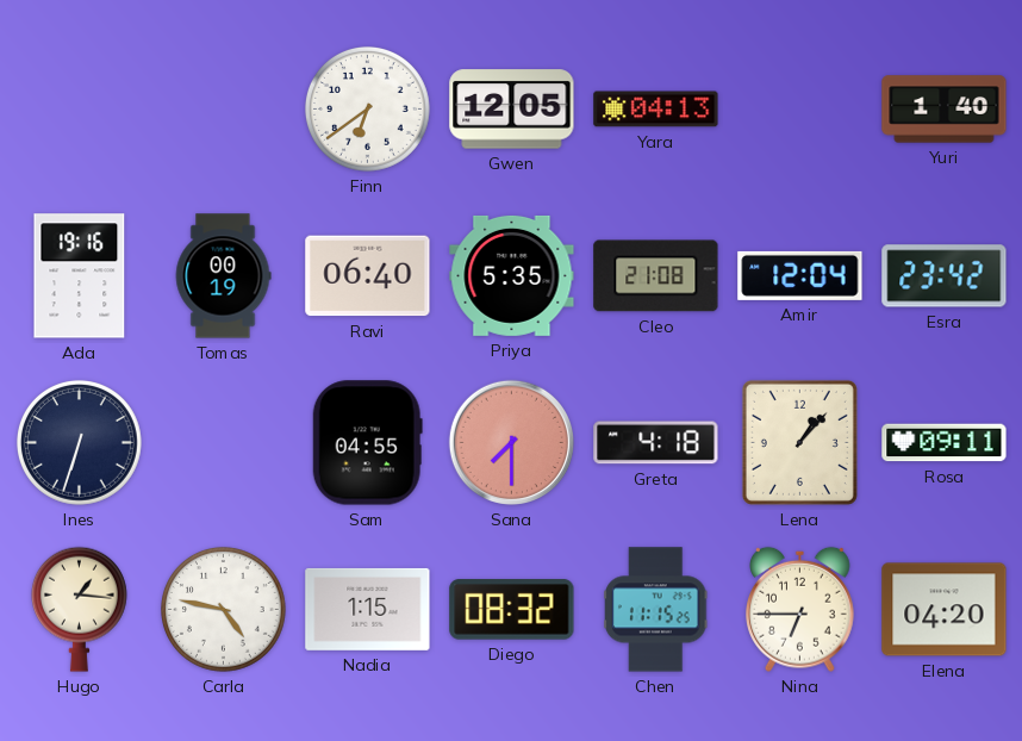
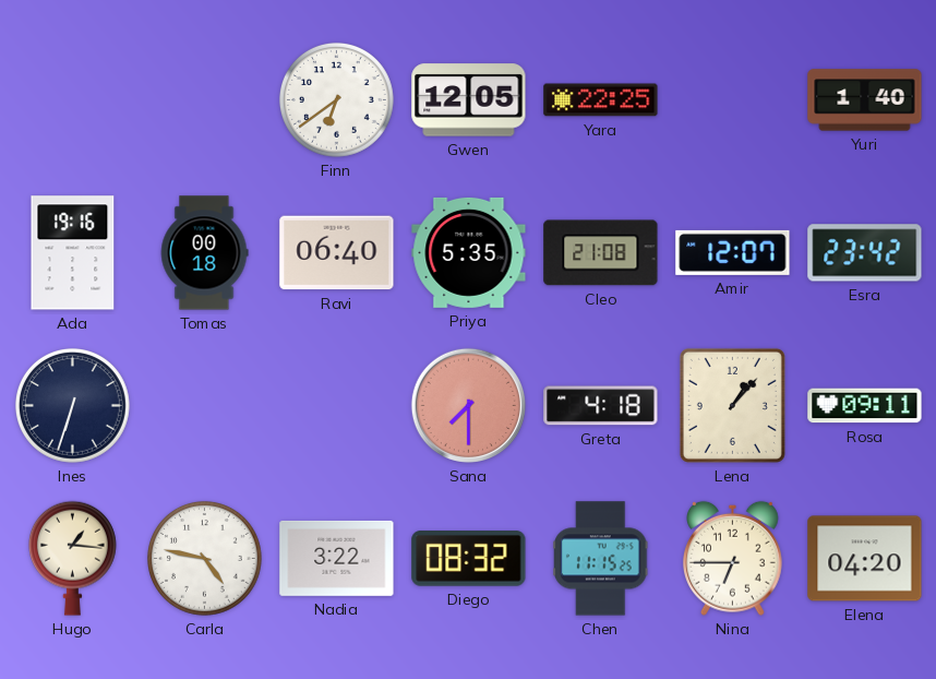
Yara: 04:13 -> 22:25 (601, 100)
Tomas: 00:19 -> 00:18 (204, 253)
Amir: 12:04 -> 12:07 (733, 252)
Sam: 04:55 -> none (367, 443)
Nadia: 1:15 -> 3:22 (337, 558)
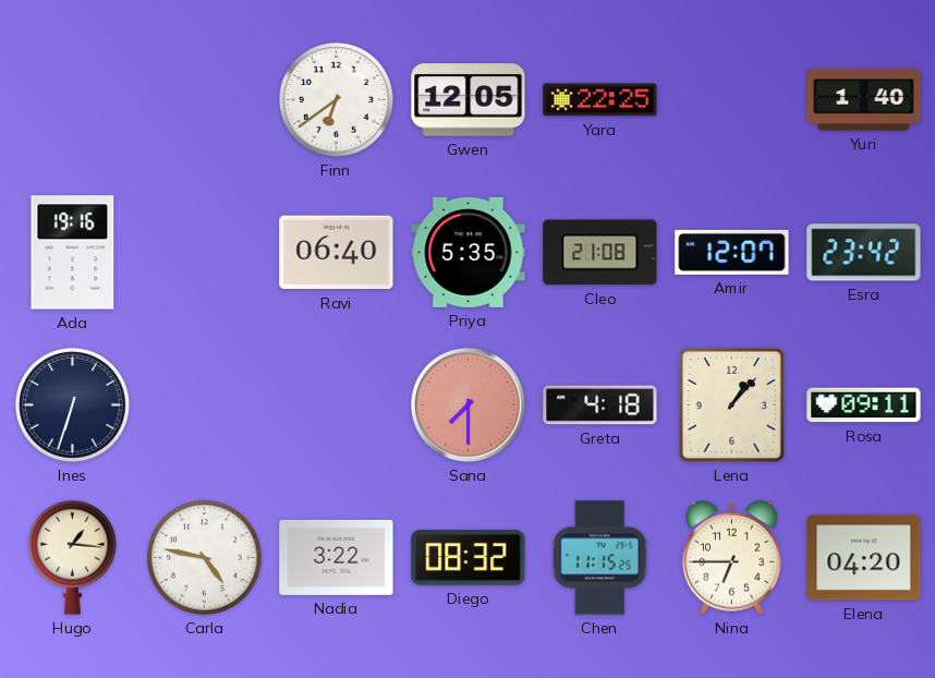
Tomas: 00:18 -> none (204, 253)
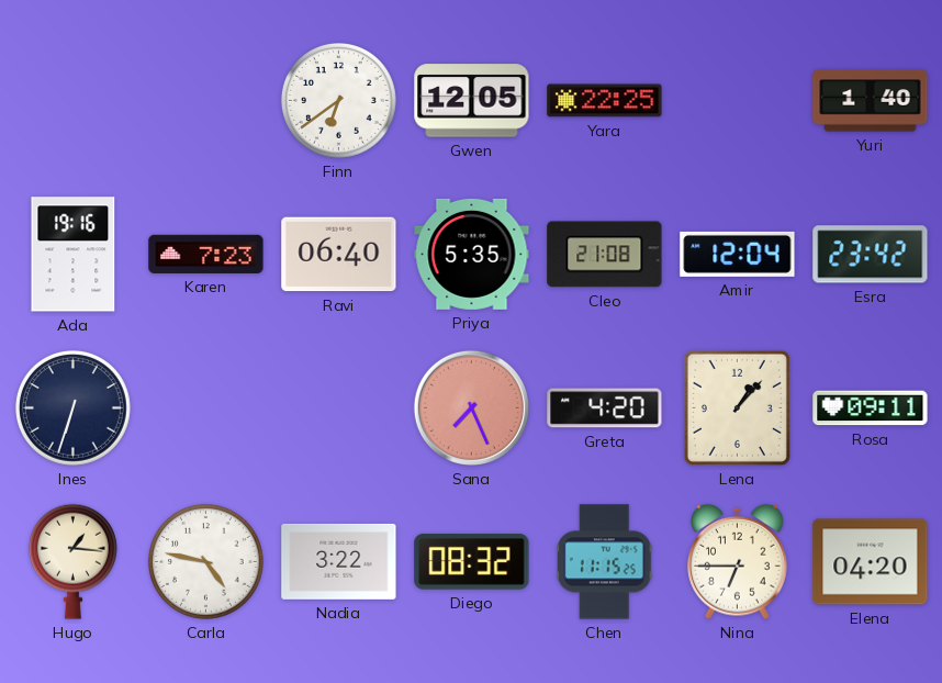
Karen: none -> 7:23 (206, 254)
Amir: 12:07 -> 12:04 (738, 254)
Sana: 7:30 -> 7:26 (471, 407)
Greta: 4:18 -> 4:20 (605, 408)
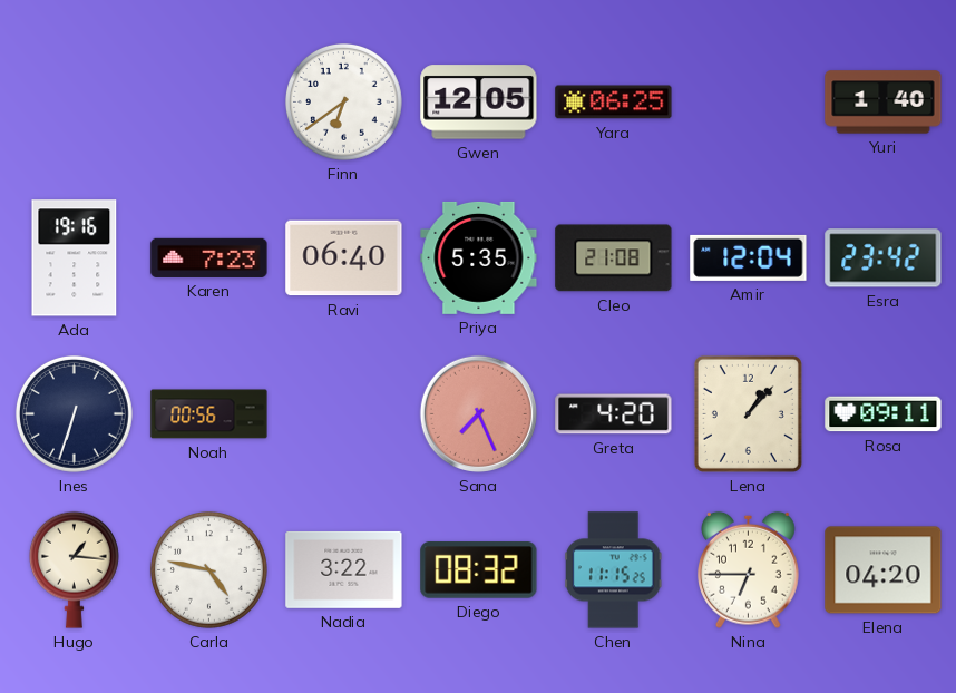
Yara: 22:25 -> 06:25 (614, 103)
Noah: none -> 00:56 (209, 414)
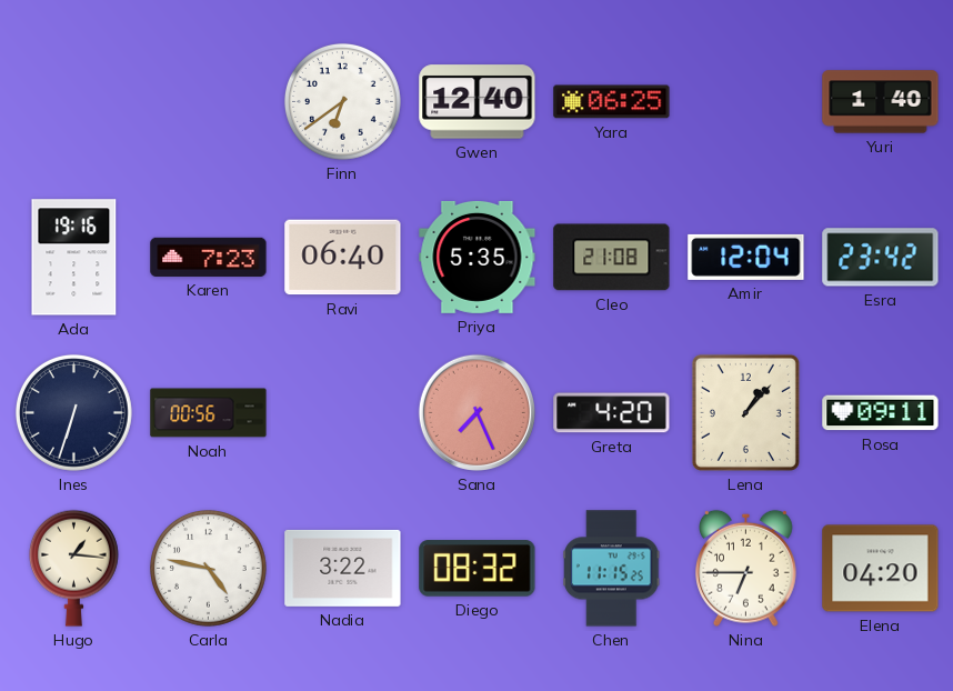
Gwen: 12:05 -> 12:40 (478, 102)
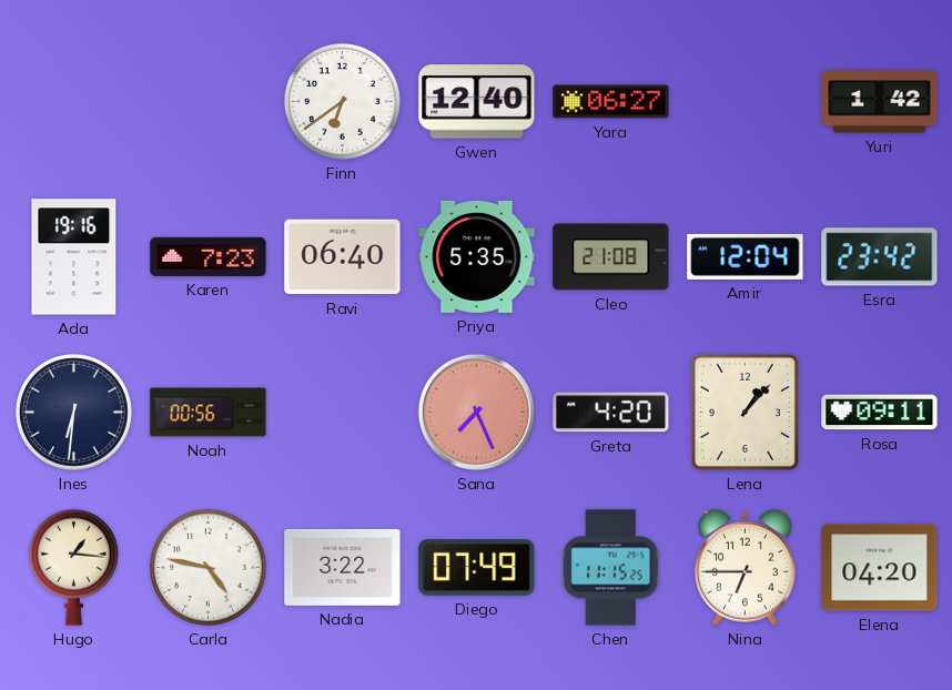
Yara: 06:25 -> 06:27 (611, 102)
Yuri: 1:40 -> 1:42 (880, 102)
Ines: 6:33 -> 6:31 (73, 412)
Diego: 08:32 -> 07:49 (477, 568)
